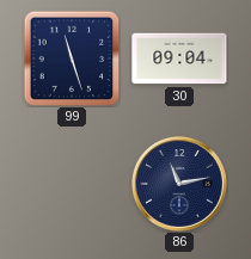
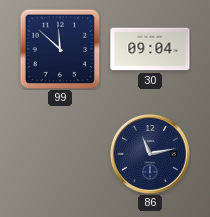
99: 11:27 -> 11:52 (60, 49)
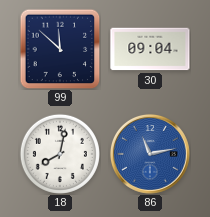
18: none -> 8:02 (60, 154)
86 dial: navy -> blue (150, 154)
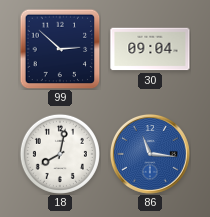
99: 11:52 -> 2:52 (60, 49)
86: 11:13 -> 11:16 (150, 154)
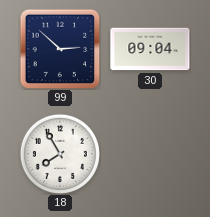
18: 8:02 -> 7:55 (60, 154)
86: 11:16 -> none (150, 154)
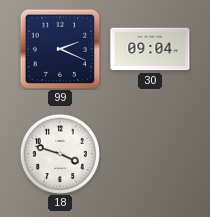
99: 2:52 -> 2:19 (60, 49)
18: 7:55 -> 3:48 (60, 154)
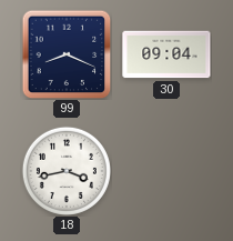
99: 2:19 -> 8:19 (67, 54)
18: 3:48 -> 3:43 (67, 171)
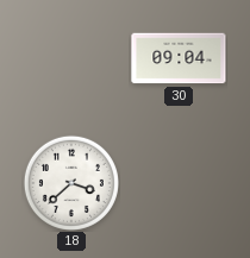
99: 8:19 -> none (67, 54)
18: 3:43 -> 3:38 (71, 183)
